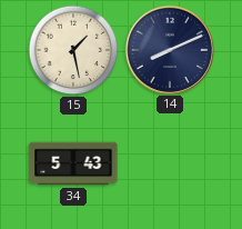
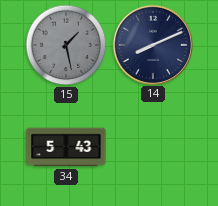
15 dial: cream -> grey (66, 45)
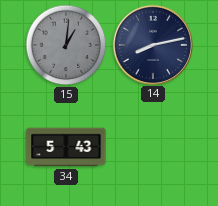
15: 1:28 -> 1:01 (66, 45)
14: 8:11 -> 8:13 (152, 44)
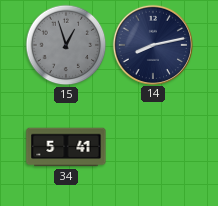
15: 1:01 -> 12:57 (66, 45)
34: 5:43 -> 5:41 (66, 147)
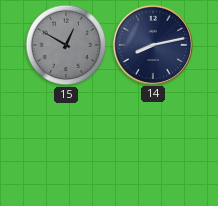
15: 12:57 -> 12:50 (66, 45)
34: 5:41 -> none (66, 147)
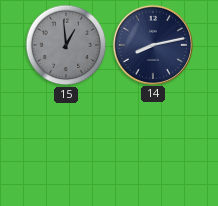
15: 12:50 -> 12:59 (66, 45)
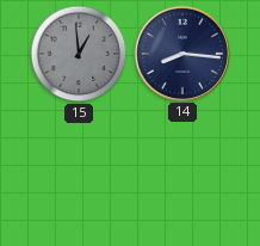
14: 8:13 -> 8:16 (181, 53)
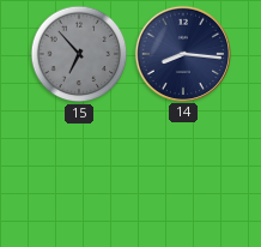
15: 12:59 -> 6:53 (79, 54)
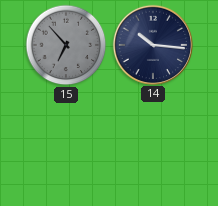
14: 8:16 -> 10:16 (152, 44)
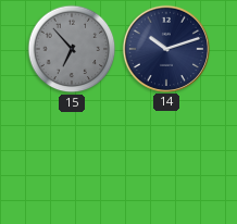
14: 10:16 -> 10:12 (165, 48)
